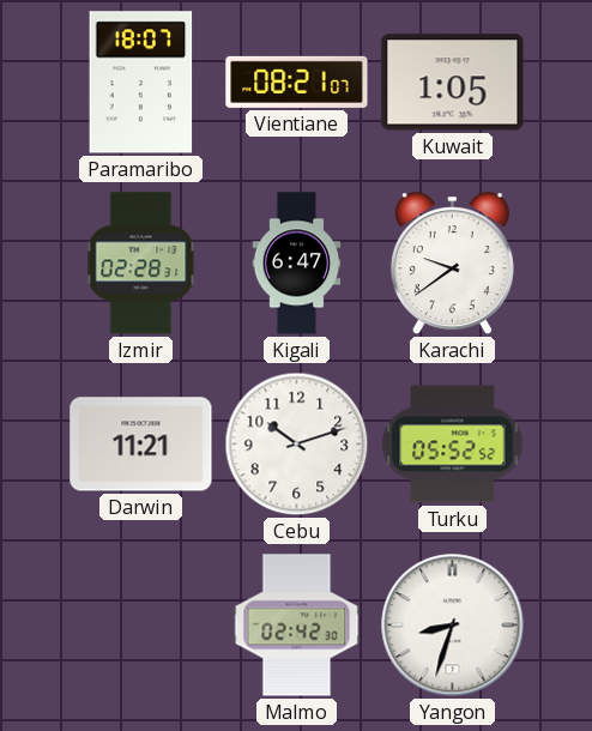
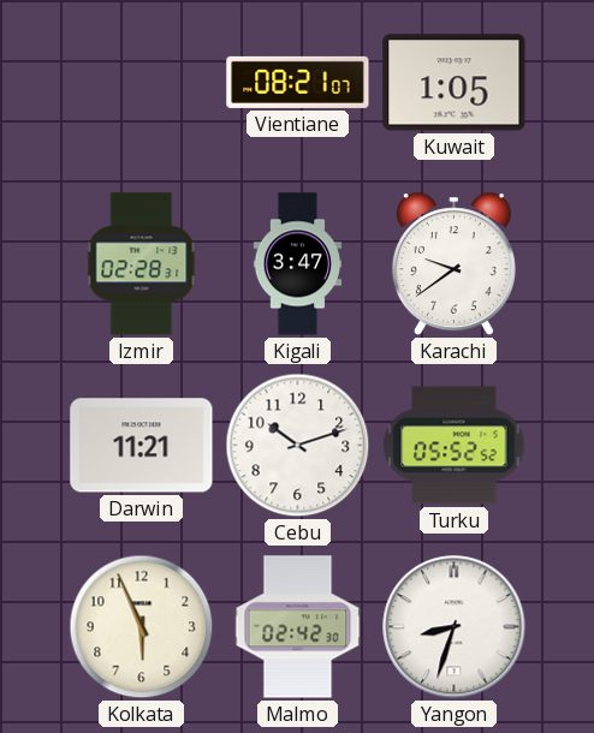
Paramaribo: 18:07 -> none (141, 83)
Kigali: 6:47 -> 3:47 (298, 264)
Kolkata: none -> 5:56 (142, 627)
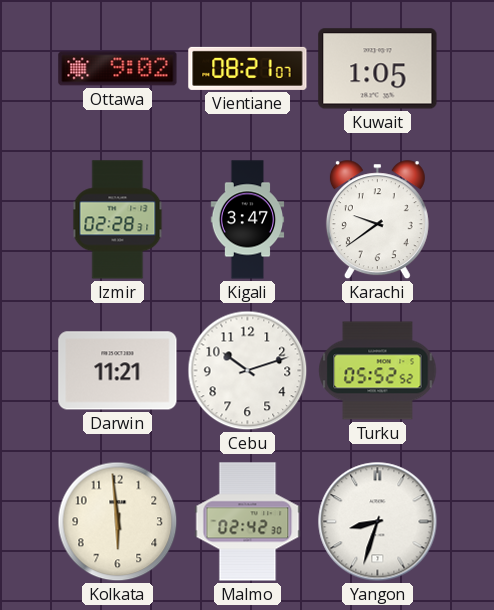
Ottawa: none -> 9:02 (118, 69)
Kolkata: 5:56 -> 5:59 (118, 522)
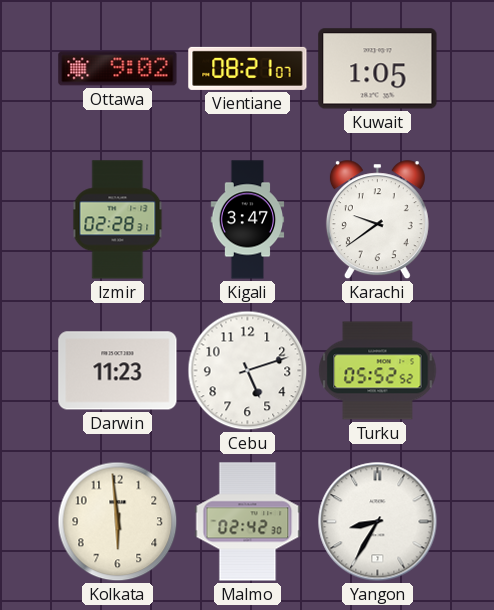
Darwin: 11:21 -> 11:23 (118, 371)
Cebu: 10:12 -> 5:12 (248, 371)
Yangon: 8:33 -> 8:35 (378, 522)
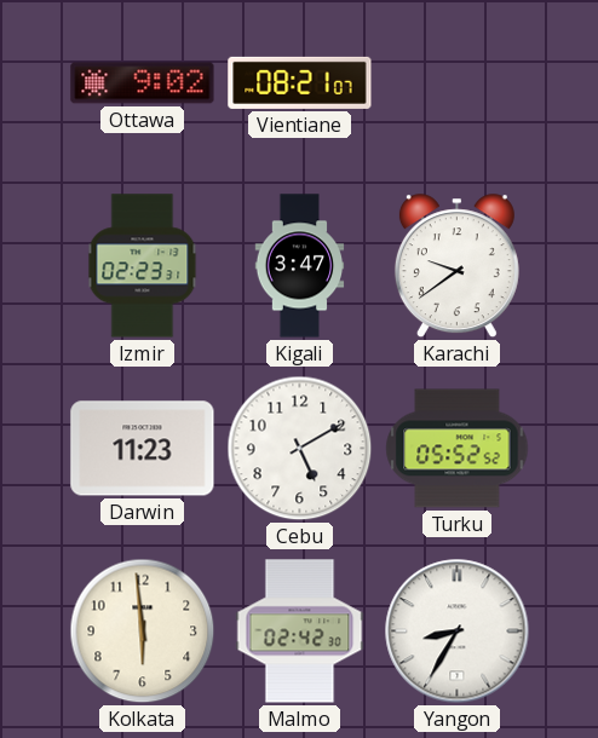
Kuwait: 1:05 -> none (378, 69)
Izmir: 02:28 -> 02:23 (143, 266)
Cebu: 5:12 -> 5:10 (300, 449)
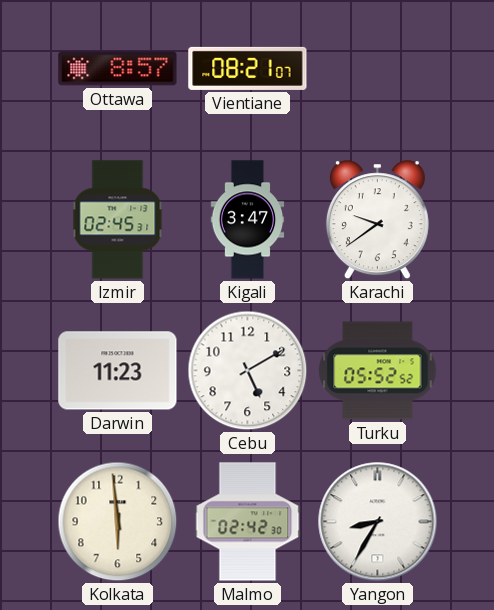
Ottawa: 9:02 -> 8:57 (118, 69)
Izmir: 02:23 -> 02:45 (118, 220)
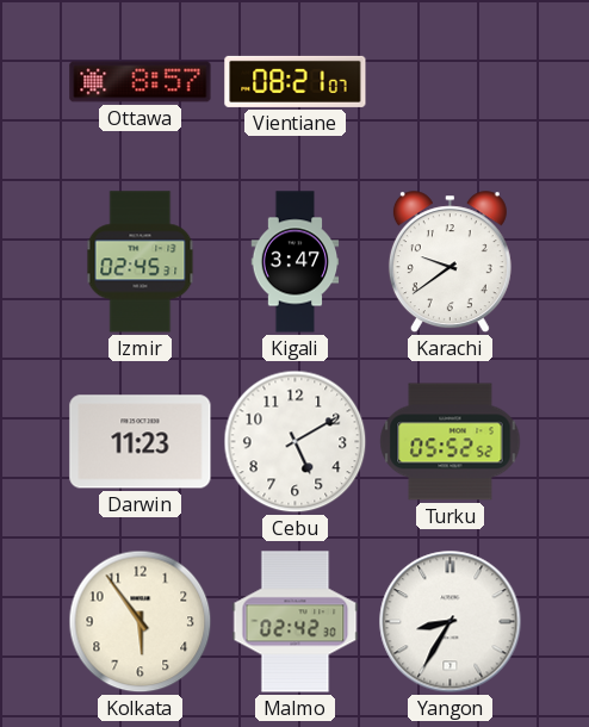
Kolkata: 5:59 -> 5:54 (141, 622)
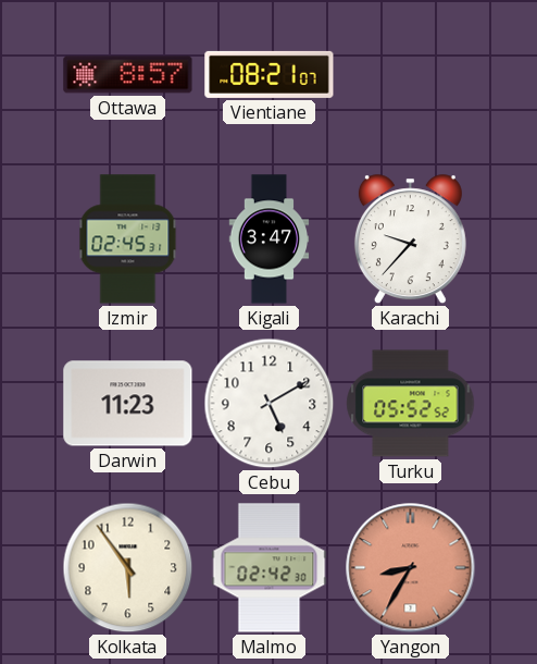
Karachi: 9:39 -> 9:37 (410, 239)
Yangon dial: white -> salmon (411, 568)
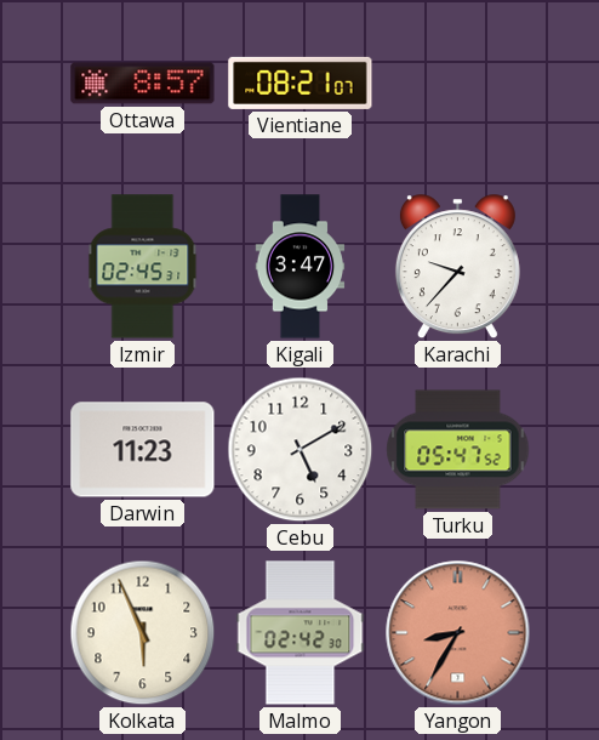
Turku: 05:52 -> 05:47 (458, 450)
Kolkata: 5:54 -> 5:56 (143, 633)
